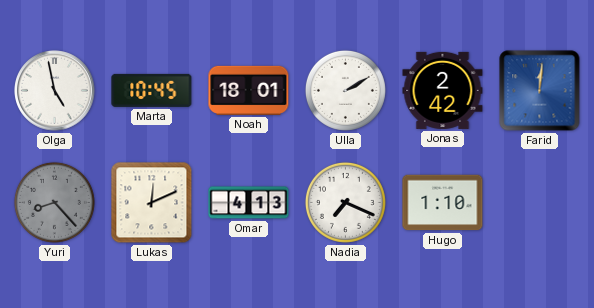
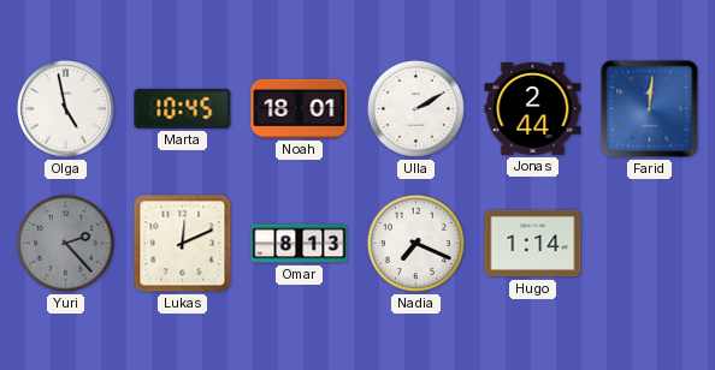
Jonas: 2:42 -> 2:44 (533, 108)
Yuri: 8:23 -> 2:23 (65, 243)
Omar: 4:13 -> 8:13 (300, 244)
Hugo: 1:10 -> 1:14 (533, 244)
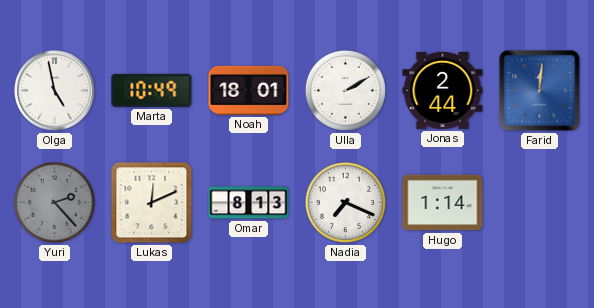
Marta: 10:45 -> 10:49 (152, 90)
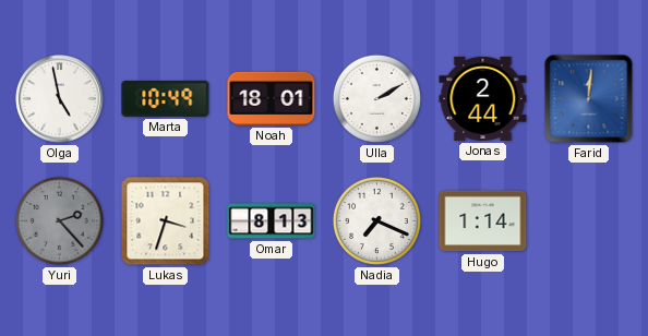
Lukas: 12:11 -> 3:33 (166, 221)
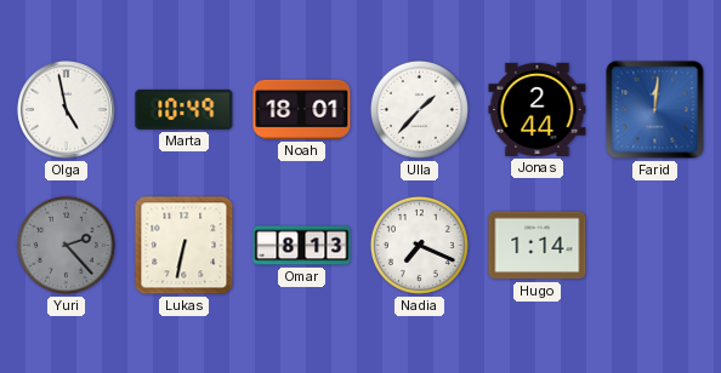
Ulla: 2:10 -> 1:37 (419, 109)
Lukas: 3:33 -> 6:32 (184, 246)
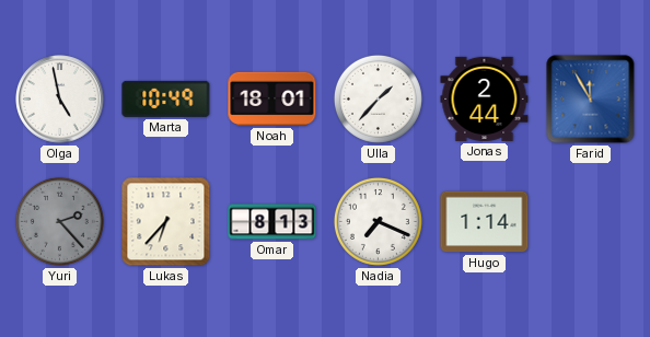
Farid: 12:01 -> 11:55 (591, 100)
Lukas: 6:32 -> 6:37 (166, 222)
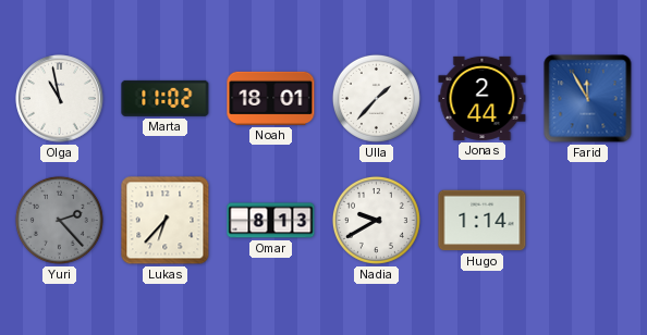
Olga: 4:58 -> 10:58 (60, 99)
Marta: 10:49 -> 11:02 (166, 98)
Nadia: 7:19 -> 9:40 (376, 220)
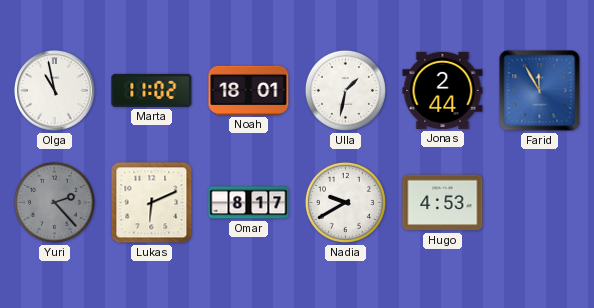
Ulla: 1:37 -> 1:32 (345, 90)
Lukas: 6:37 -> 6:11 (152, 203)
Omar: 8:13 -> 8:17 (249, 203)
Hugo: 1:14 -> 4:53 (443, 203)
